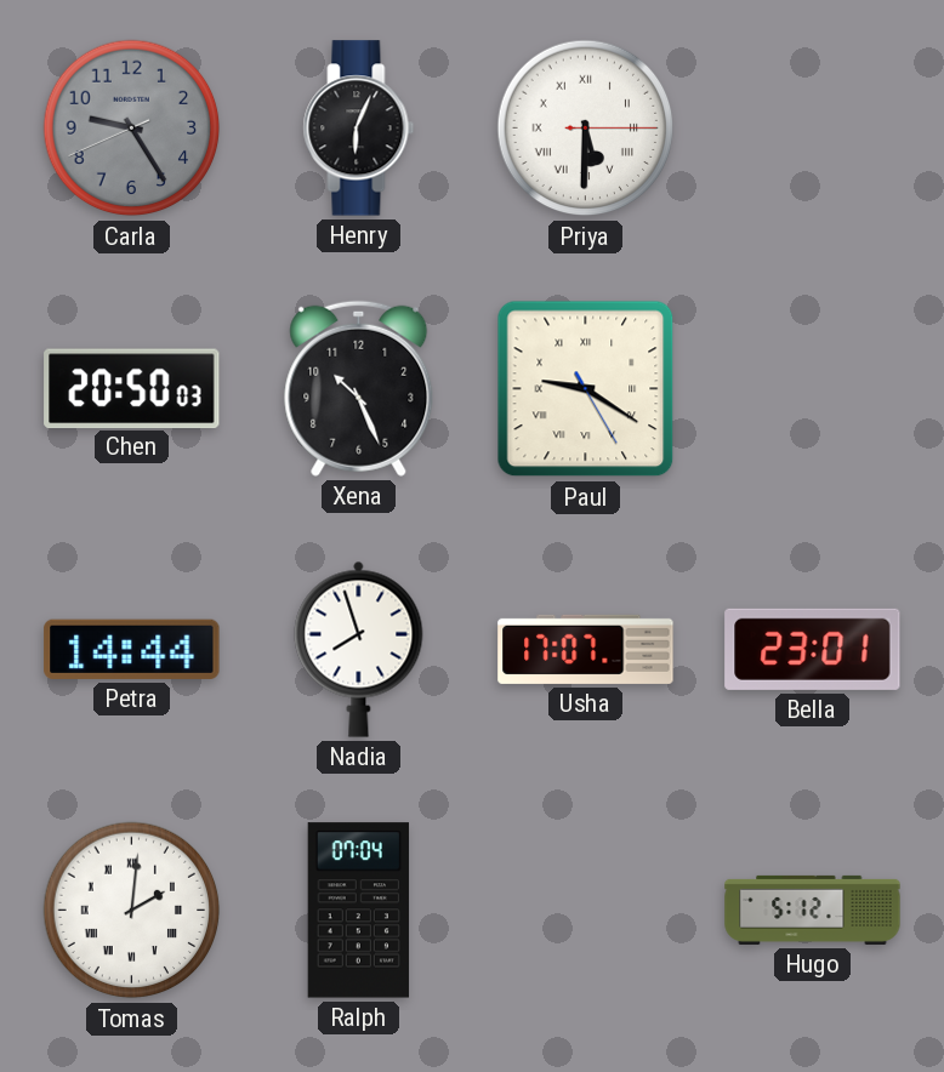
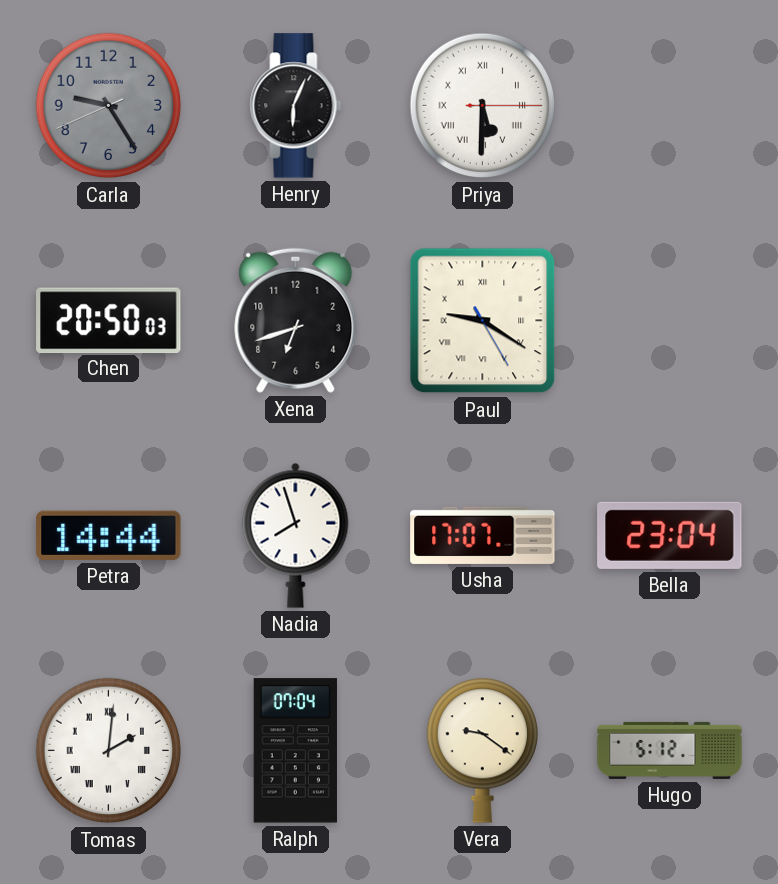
Xena: 10:26 -> 6:42 (296, 320)
Bella: 23:01 -> 23:04 (670, 535)
Vera: none -> 9:21 (482, 750)
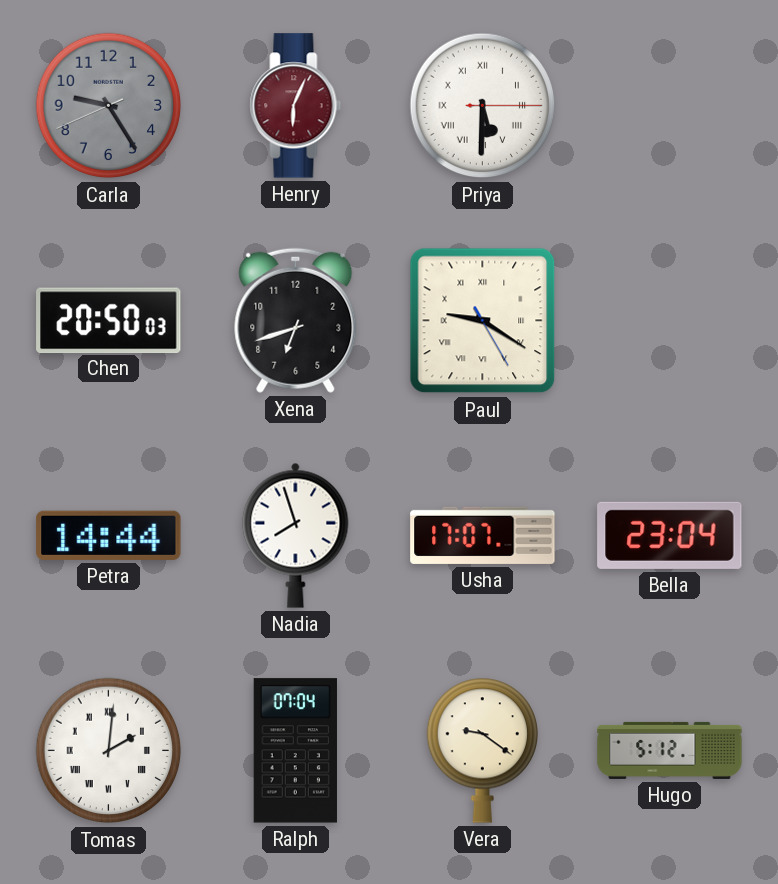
Henry dial: black -> burgundy (296, 106)
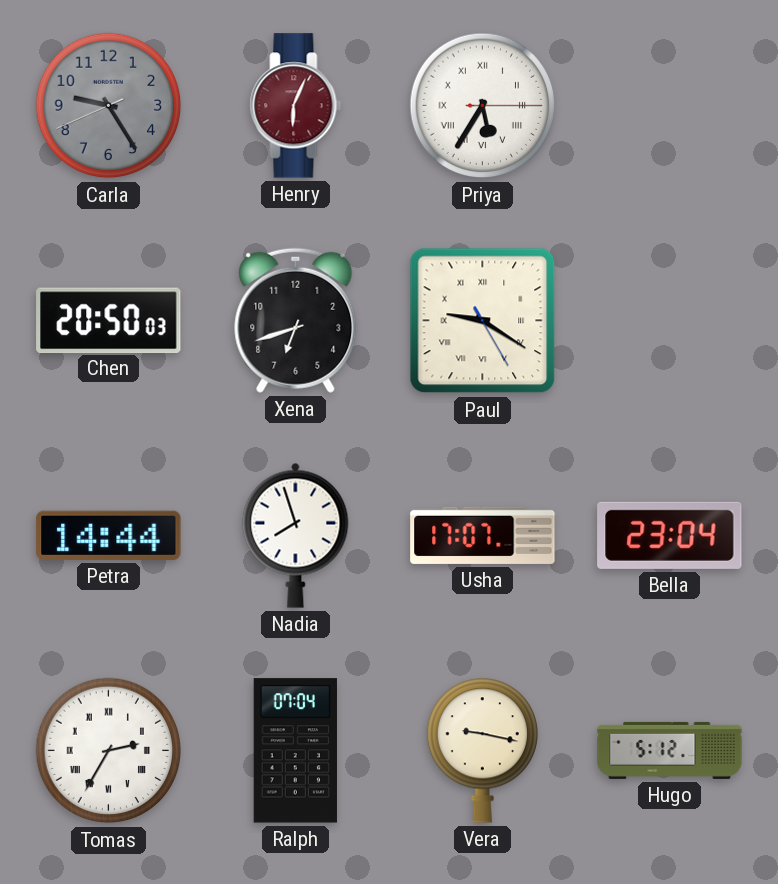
Priya: 5:30 -> 5:35 (483, 106)
Tomas: 2:01 -> 2:35 (109, 751)
Vera: 9:21 -> 9:17 (482, 750)
